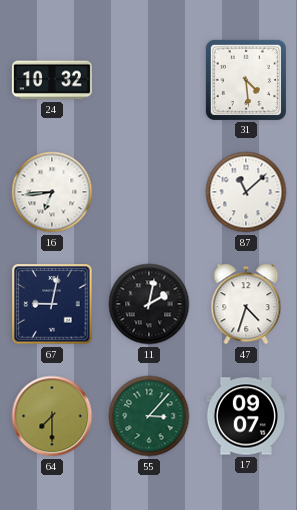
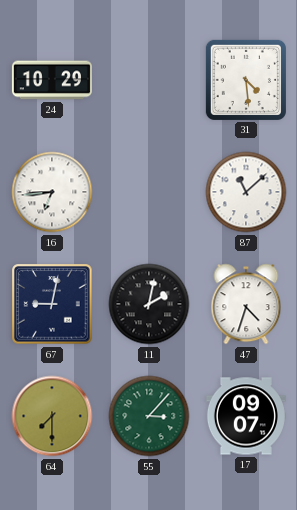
24: 10:32 -> 10:29 (52, 80)
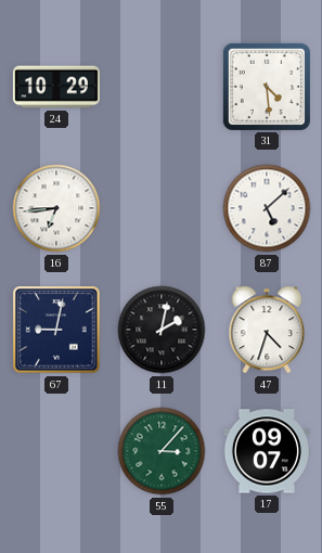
87: 11:08 -> 5:08 (267, 208)
64: 7:30 -> none (52, 416)
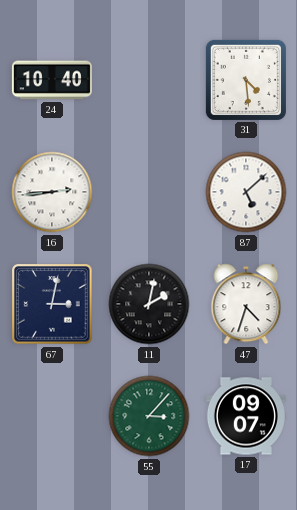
24: 10:29 -> 10:40 (52, 80)
16: 6:44 -> 2:44 (52, 192)
67: 9:02 -> 3:02 (52, 304)
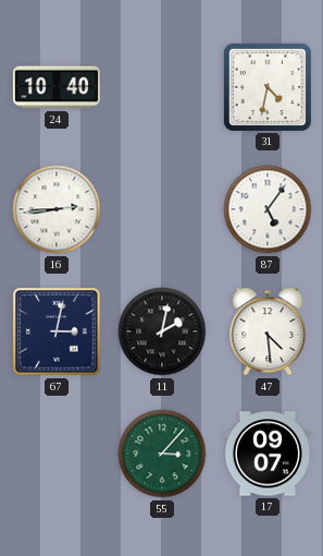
31: 4:29 -> 4:32 (268, 87)
87: 5:08 -> 5:06 (268, 209)
47: 4:33 -> 4:29 (268, 331)
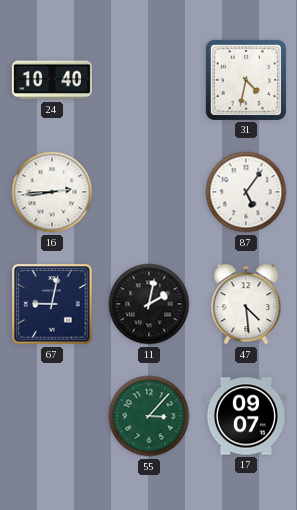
67: 3:02 -> 9:02 (52, 304)
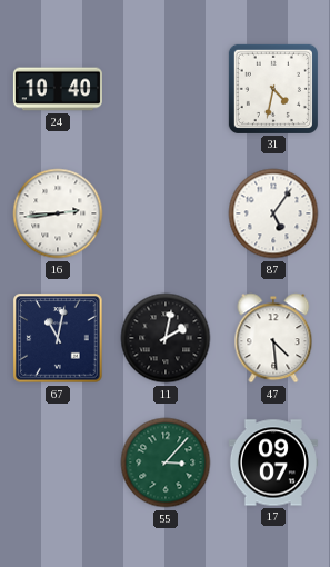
67: 9:02 -> 11:02 (58, 338)
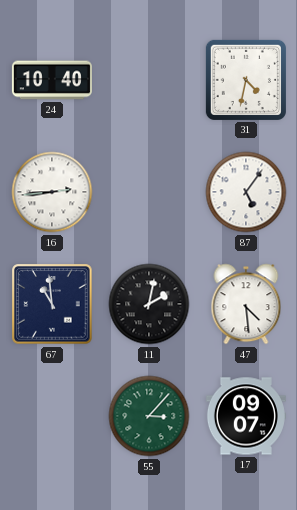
67: 11:02 -> 10:59 (52, 304)
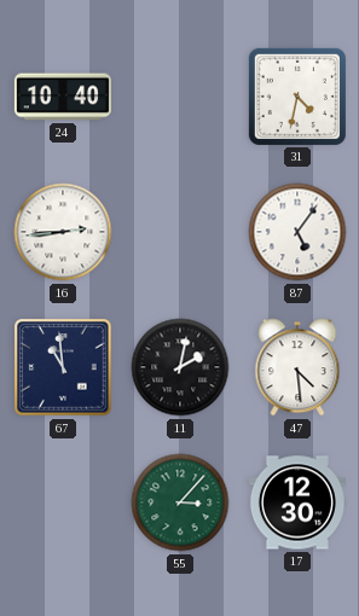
17: 09:07 -> 12:30 (297, 502)
